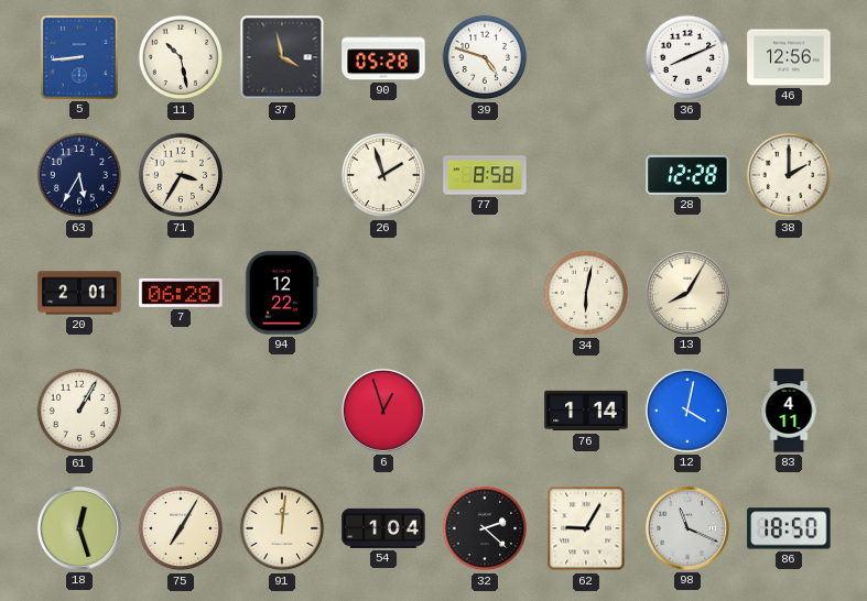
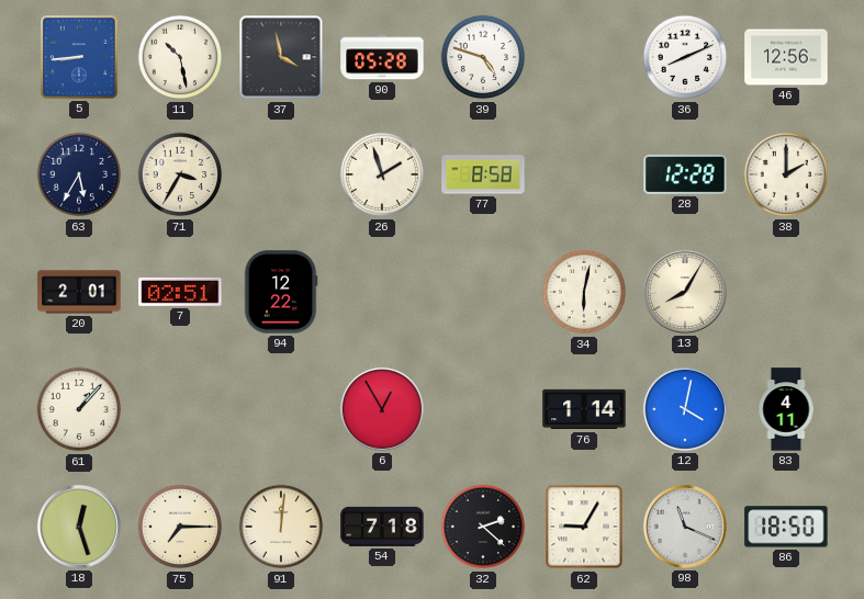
7: 06:28 -> 02:51 (180, 292)
61: 1:05 -> 1:07 (79, 409)
6: 12:57 -> 12:55 (382, 409)
75: 7:05 -> 7:15 (180, 527)
54: 1:04 -> 7:18 (382, 527)
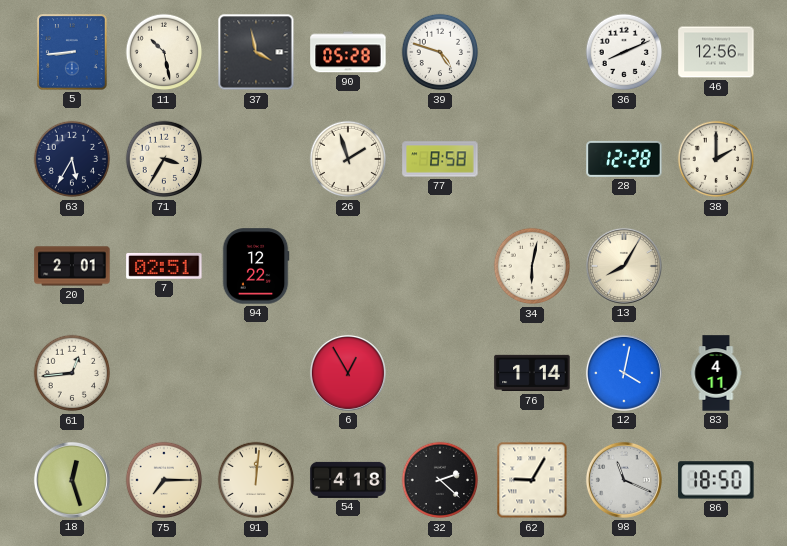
61: 1:07 -> 12:44 (72, 373)
54: 7:18 -> 4:18 (348, 480)
